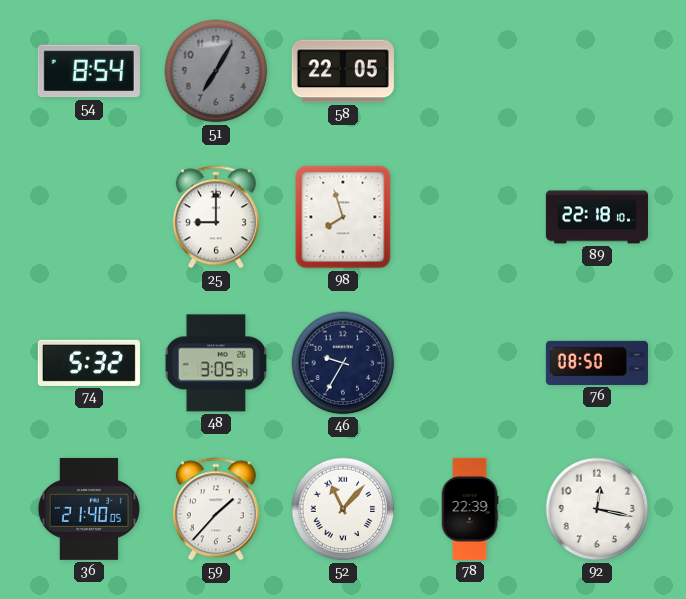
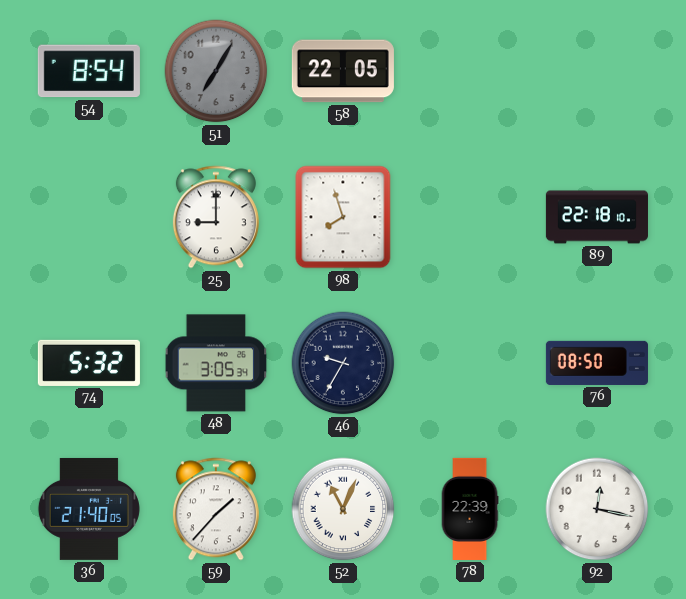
52: 11:07 -> 11:04 (343, 509)
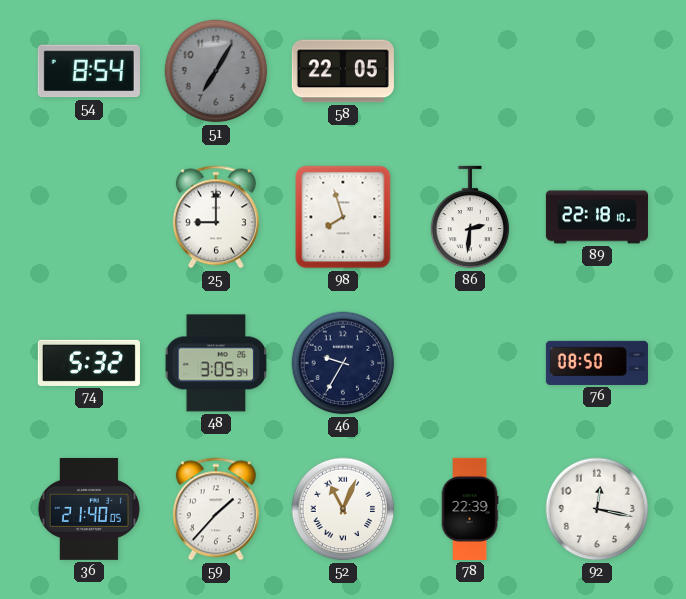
86: none -> 2:31 (470, 217)
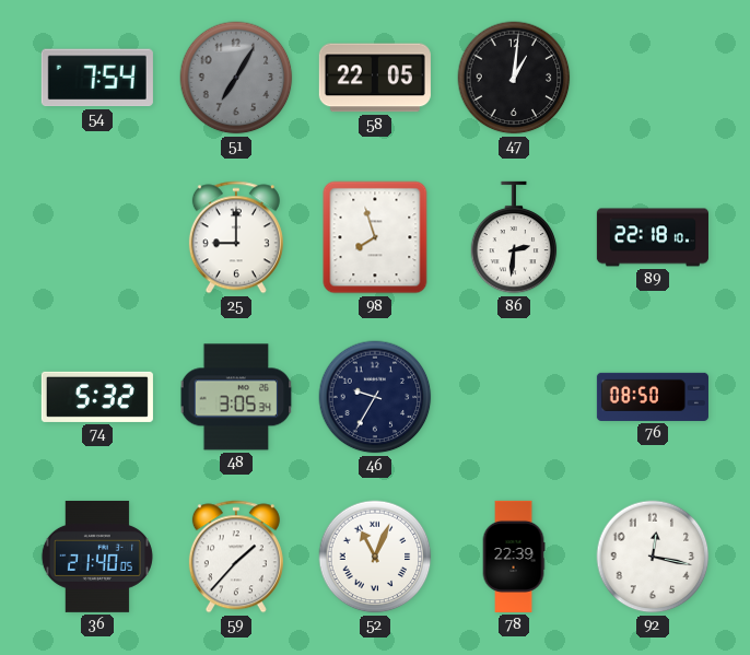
54: 8:54 -> 7:54 (97, 78)
47: none -> 1:01 (514, 78)
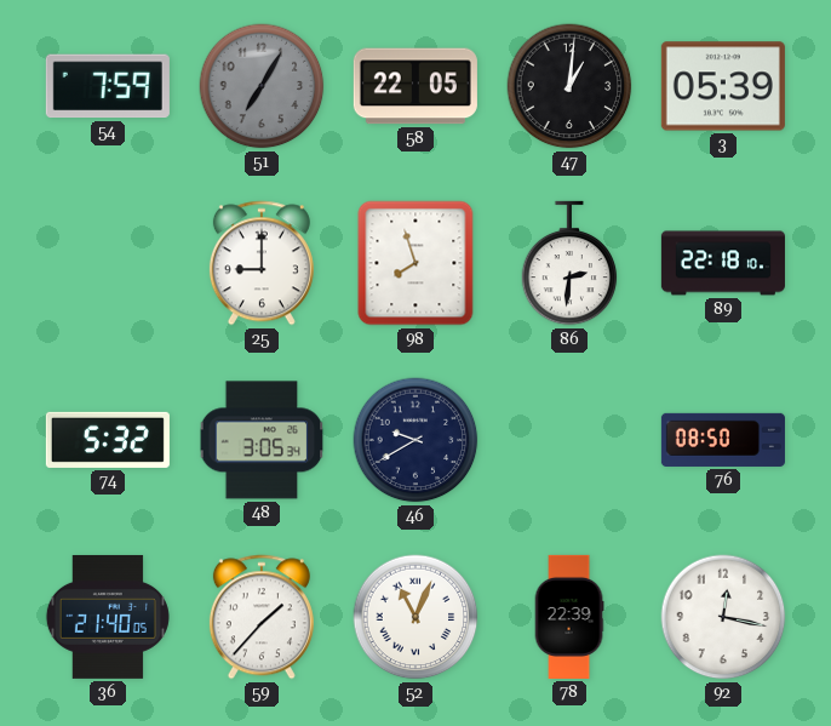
54: 7:54 -> 7:59 (108, 86)
3: none -> 05:39 (723, 86)
46: 9:35 -> 9:40 (415, 440)
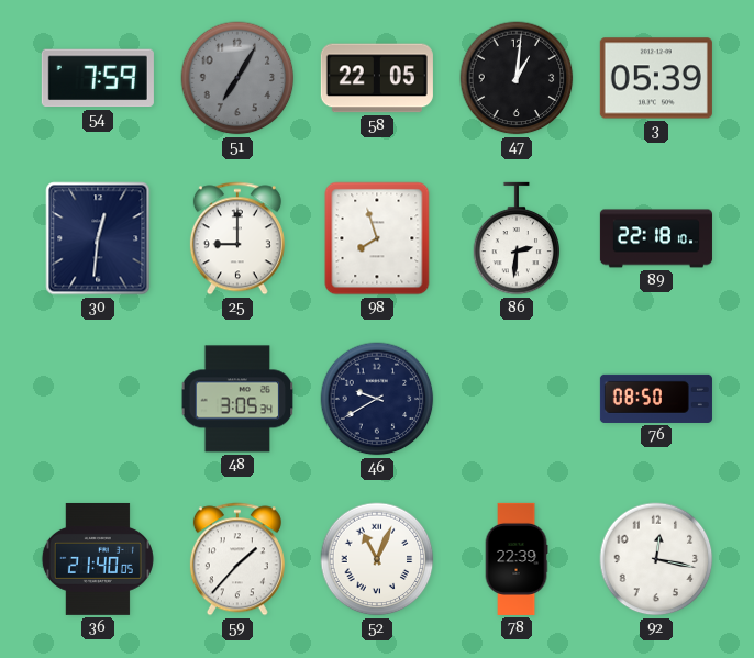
30: none -> 12:31 (98, 238)
74: 5:32 -> none (108, 440)
